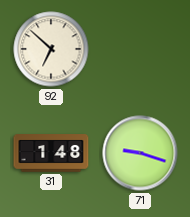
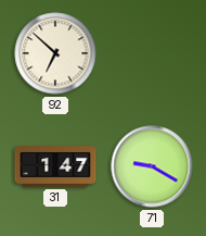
31: 1:48 -> 1:47 (55, 166)
71: 9:18 -> 9:20 (152, 166)
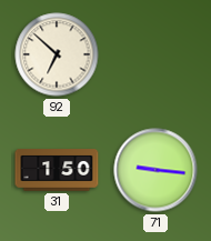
31: 1:47 -> 1:50 (57, 170)
71: 9:20 -> 9:16 (155, 170)
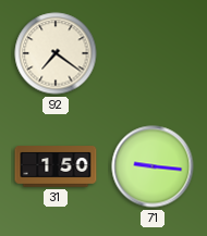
92: 6:52 -> 7:21 (56, 53)
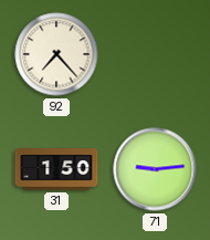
92: 7:21 -> 7:23 (56, 54)
71: 9:16 -> 9:14 (155, 169)
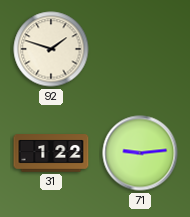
92: 7:23 -> 1:48 (51, 49)
31: 1:50 -> 1:22 (51, 153)
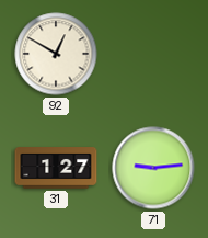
92: 1:48 -> 12:50 (56, 54)
31: 1:22 -> 1:27 (56, 168)
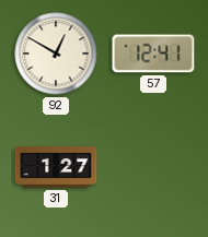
57: none -> 12:41 (153, 54)
71: 9:14 -> none (153, 168)
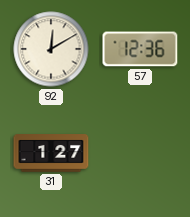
92: 12:50 -> 12:10 (51, 49)
57: 12:41 -> 12:36 (140, 49)
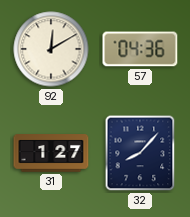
57: 12:36 -> 04:36 (140, 49)
32: none -> 8:07 (140, 153)
